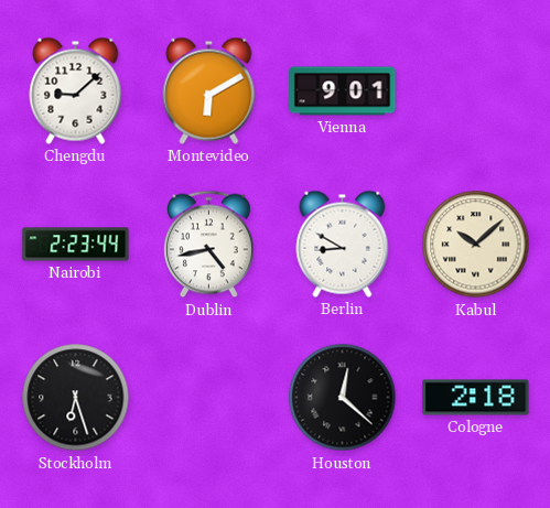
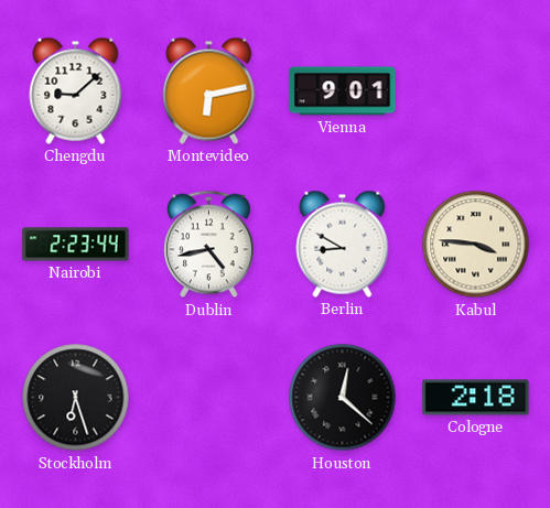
Montevideo: 6:10 -> 6:13 (209, 90)
Kabul: 10:08 -> 3:46 (476, 245)
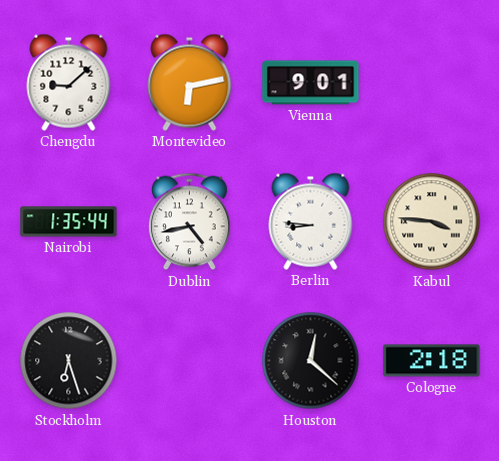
Nairobi: 2:23 -> 1:35 (69, 222)
Berlin: 8:50 -> 8:46 (311, 221)
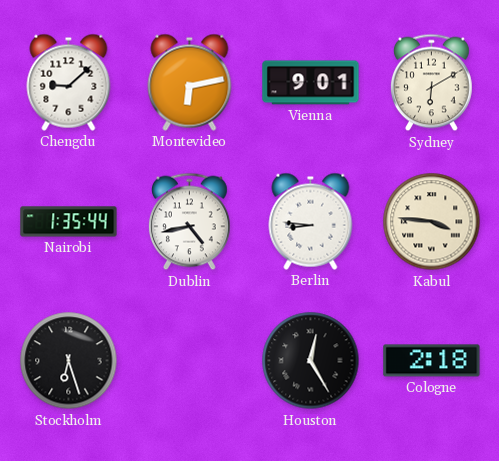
Sydney: none -> 6:10 (432, 83)
Houston: 12:22 -> 12:25 (311, 361)
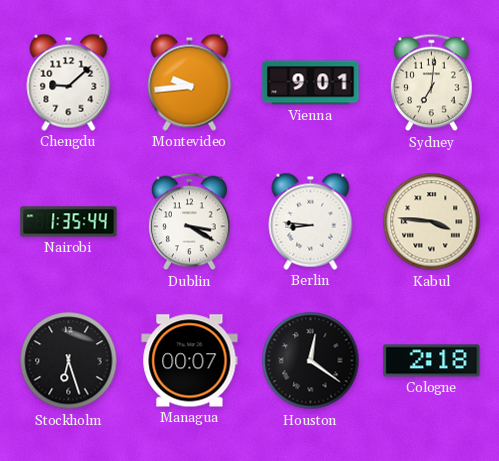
Montevideo: 6:13 -> 9:44 (190, 82)
Sydney: 6:10 -> 7:01 (432, 83)
Dublin: 4:43 -> 3:20 (190, 222)
Managua: none -> 00:07 (190, 361)
Houston: 12:25 -> 12:21 (311, 361)
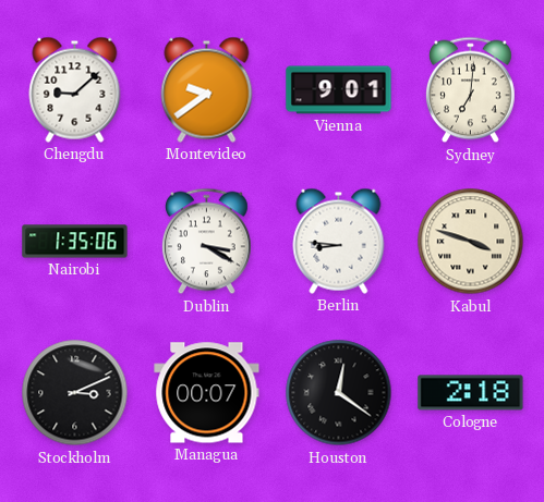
Montevideo: 9:44 -> 9:39 (207, 89)
Nairobi: 1:35:44 -> 1:35:06 (75, 242)
Kabul: 3:46 -> 3:48 (471, 242)
Stockholm: 6:27 -> 3:11 (75, 393)
